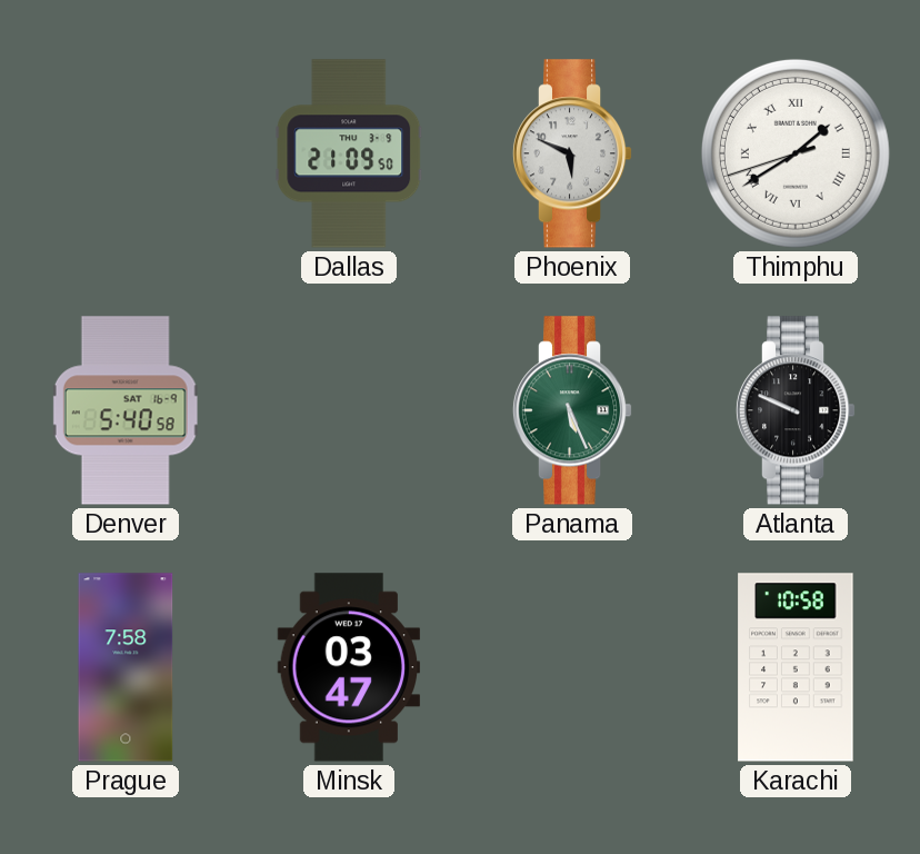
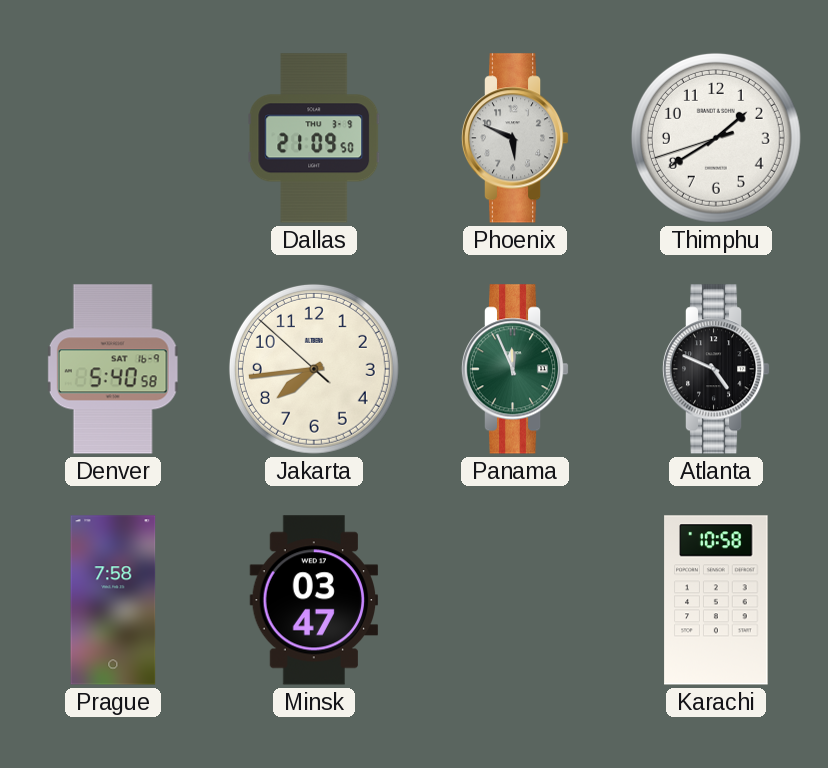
Thimphu numerals: Roman -> Arabic (716, 138)
Jakarta: none -> 7:43 (314, 369)
Panama: 5:26 -> 11:56 (515, 369)
Atlanta: 9:49 -> 4:49 (716, 369)
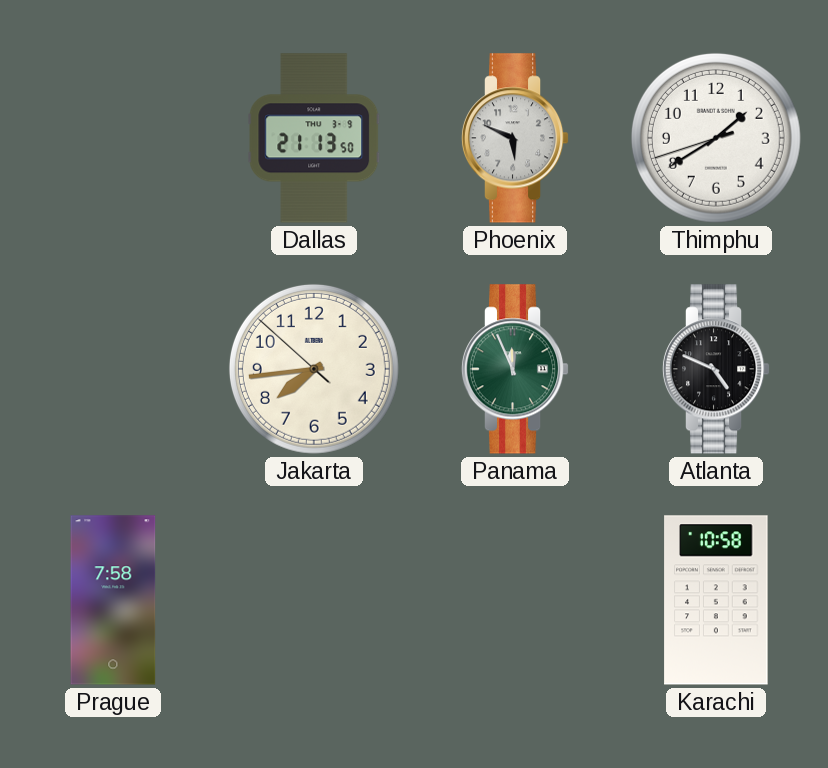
Dallas: 21:09 -> 21:13 (314, 138)
Denver: 5:40 -> none (113, 369)
Minsk: 03:47 -> none (313, 600)
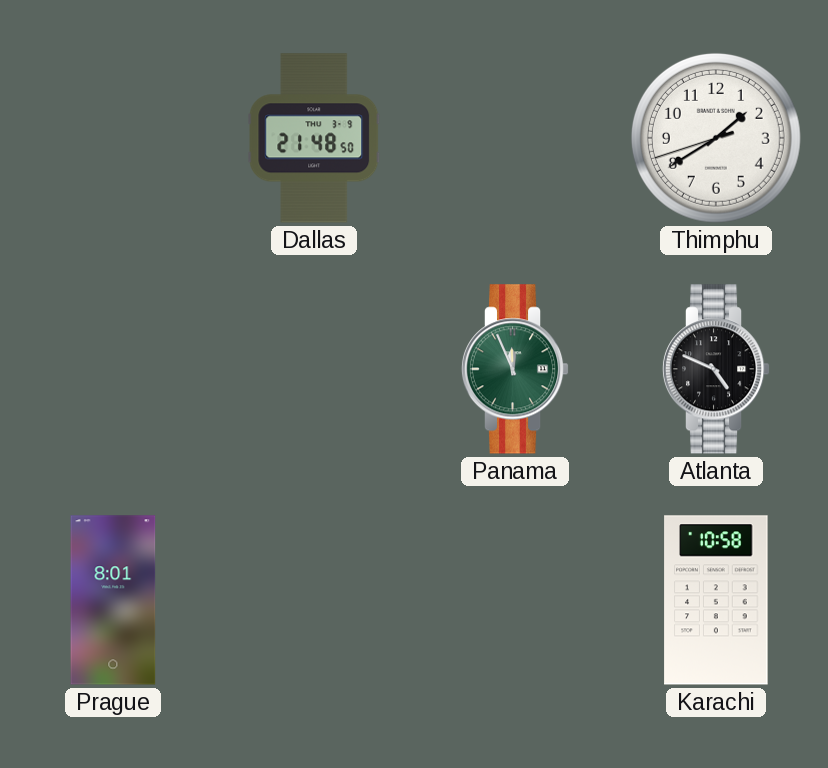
Dallas: 21:13 -> 21:48 (314, 138)
Phoenix: 5:49 -> none (515, 138)
Jakarta: 7:43 -> none (314, 369)
Prague: 7:58 -> 8:01 (113, 600)
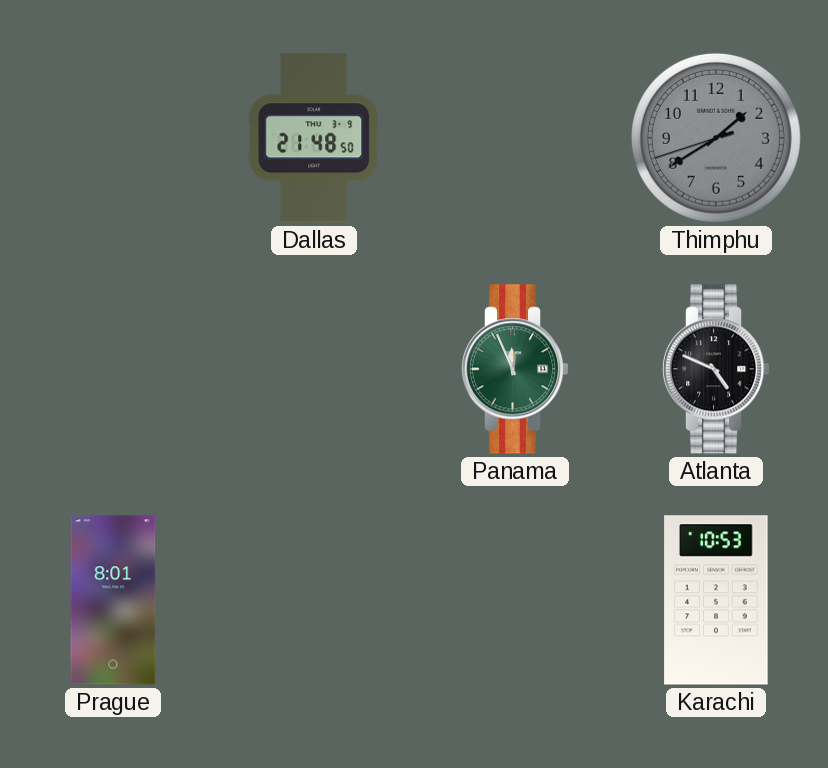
Thimphu dial: white -> grey (716, 138)
Karachi: 10:58 -> 10:53 (716, 600)
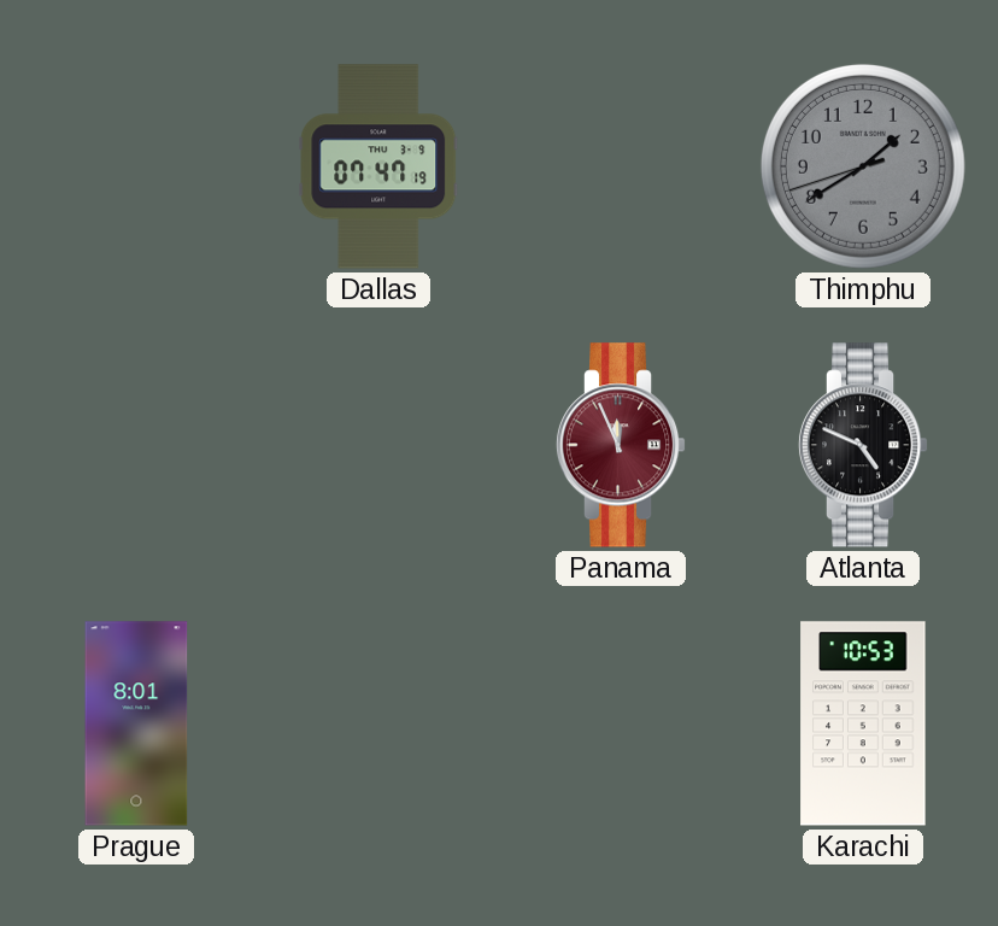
Dallas: 21:48 -> 07:47 (378, 166)
Panama dial: green -> burgundy (621, 445)
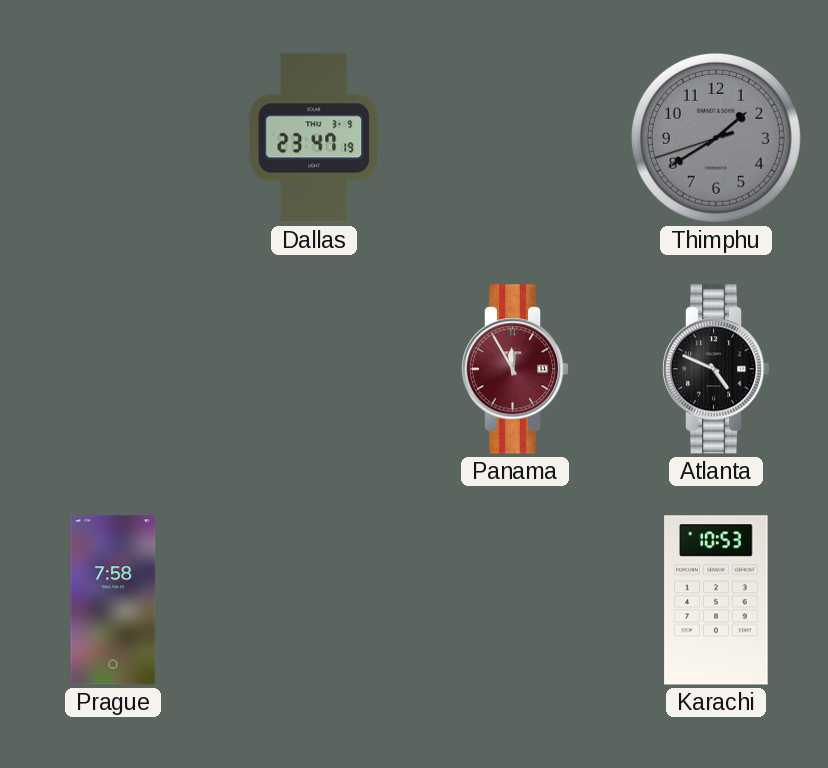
Dallas: 07:47 -> 23:47 (314, 138)
Panama: 11:56 -> 11:55 (515, 369)
Prague: 8:01 -> 7:58 (113, 600)
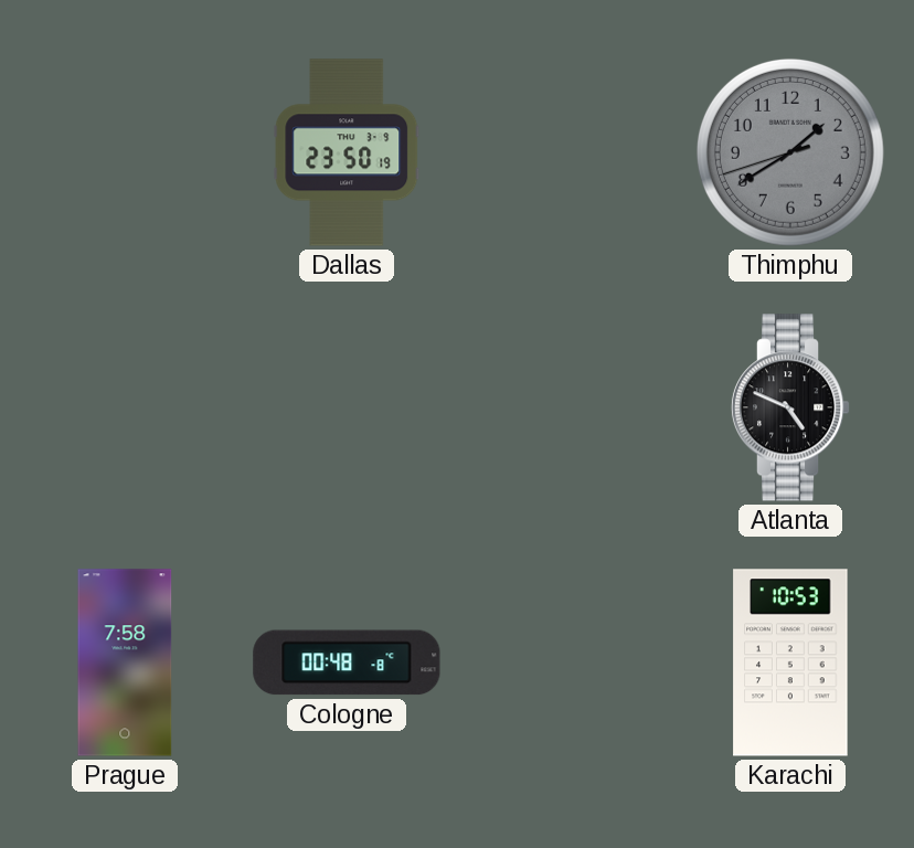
Dallas: 23:47 -> 23:50 (347, 152)
Panama: 11:55 -> none (515, 369)
Cologne: none -> 00:48 (347, 662)
